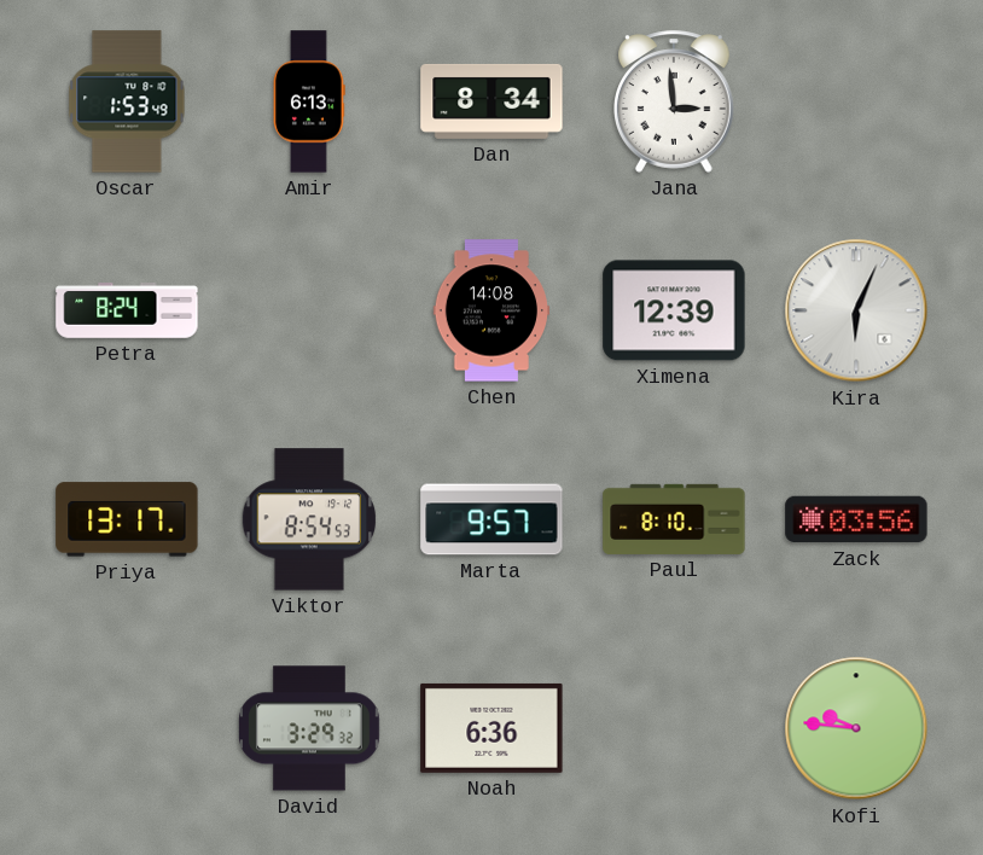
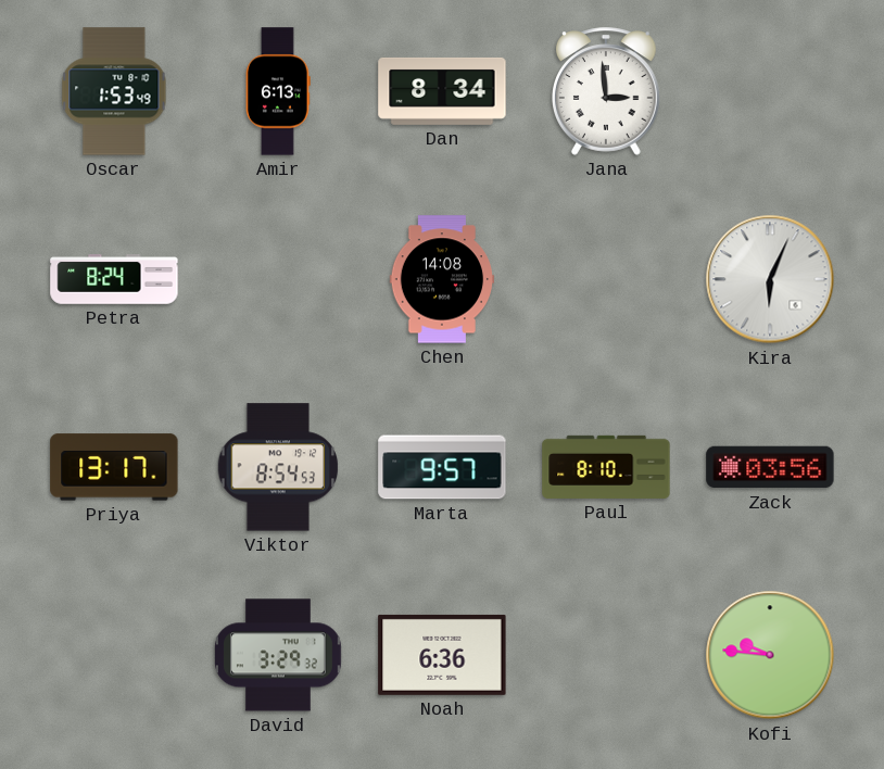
Ximena: 12:39 -> none (674, 310)
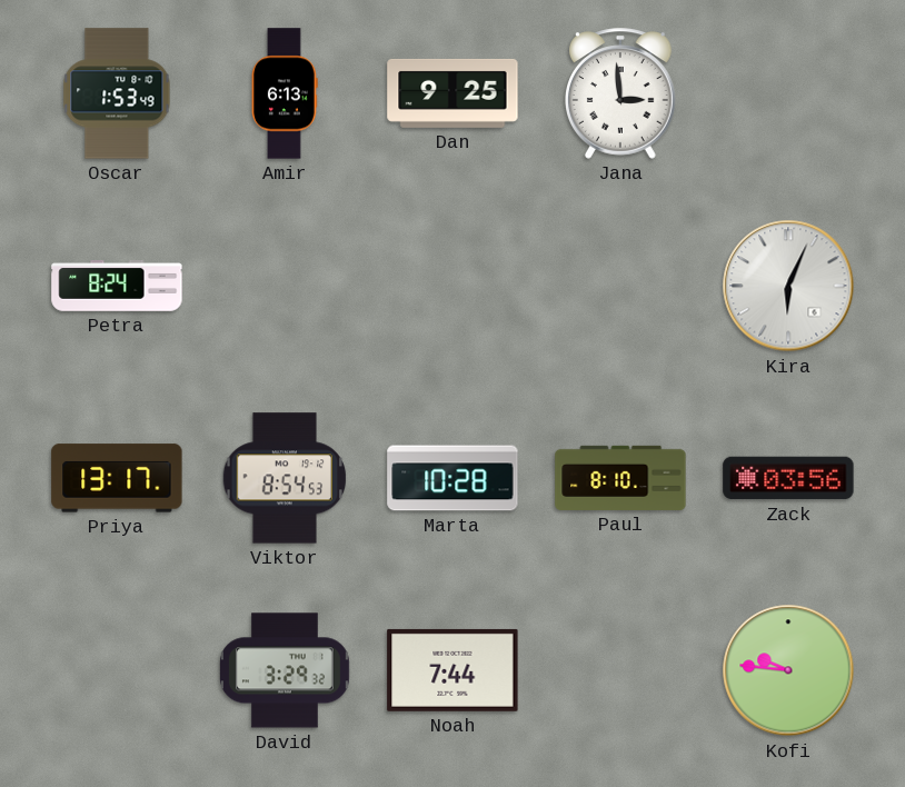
Dan: 8:34 -> 9:25 (452, 93)
Chen: 14:08 -> none (442, 279)
Marta: 9:57 -> 10:28 (452, 478)
Noah: 6:36 -> 7:44 (452, 670)
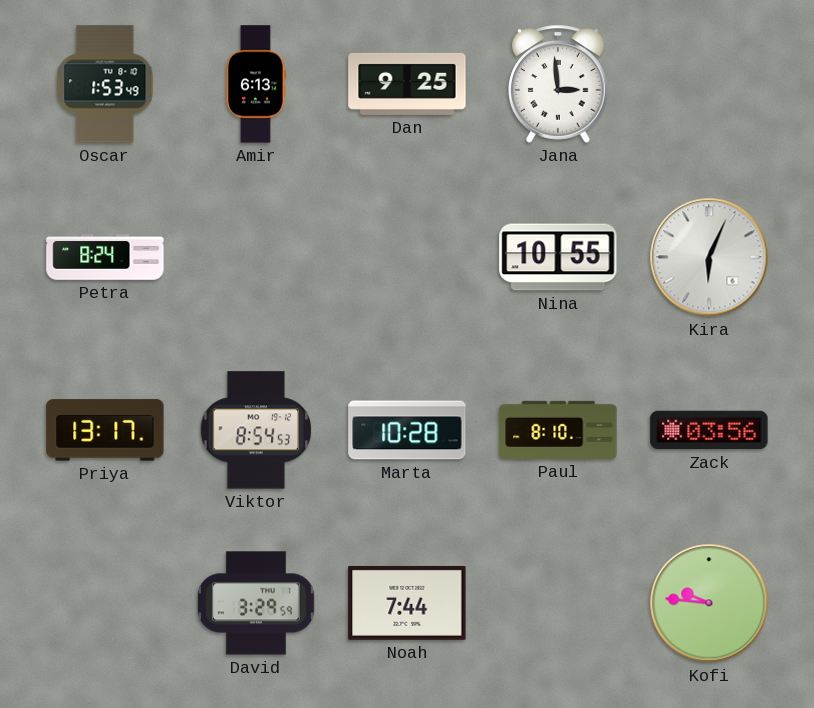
Nina: none -> 10:55 (558, 257)
David: 3:29:32 -> 3:29:59 (257, 603)
